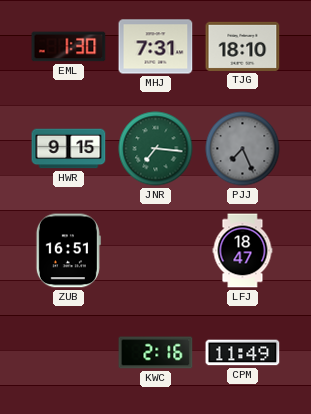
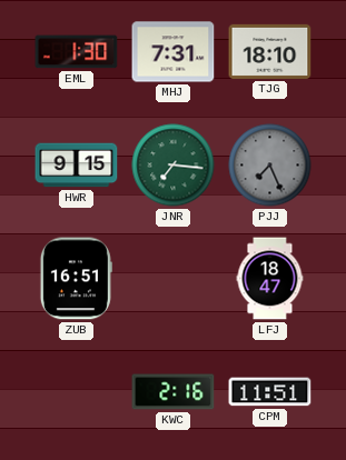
CPM: 11:49 -> 11:51 (270, 392)
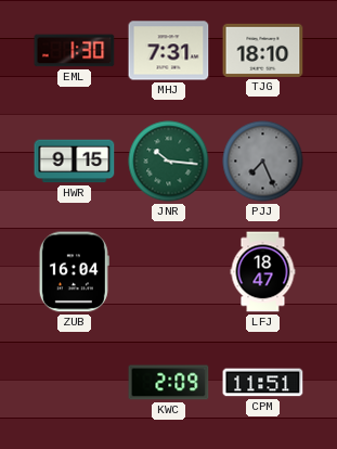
JNR: 7:16 -> 10:16 (169, 162)
ZUB: 16:51 -> 16:04 (74, 272)
KWC: 2:16 -> 2:09 (169, 383)
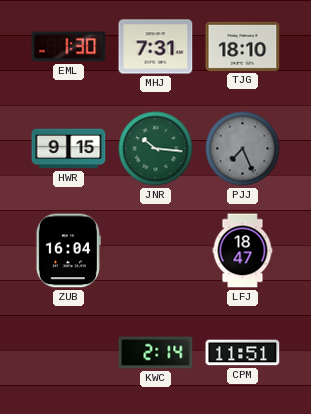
KWC: 2:09 -> 2:14 (156, 353)
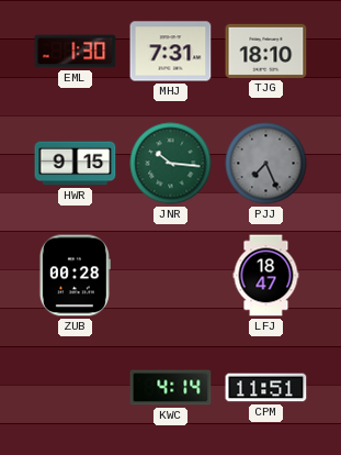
ZUB: 16:04 -> 00:28 (75, 276)
KWC: 2:14 -> 4:14 (171, 388)
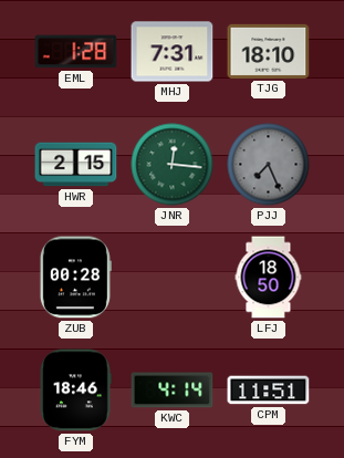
EML: 1:30 -> 1:28 (76, 52)
HWR: 9:15 -> 2:15 (76, 165)
JNR: 10:16 -> 12:16 (173, 165)
LFJ: 18:47 -> 18:50 (269, 278)
FYM: none -> 18:46 (75, 391)
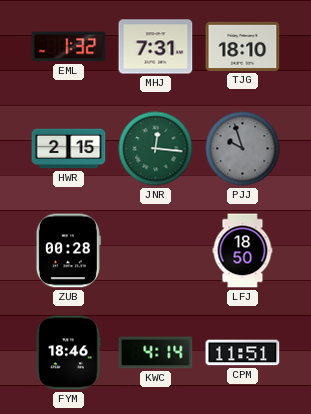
EML: 1:28 -> 1:32 (69, 47)
PJJ: 7:26 -> 9:57 (243, 149)
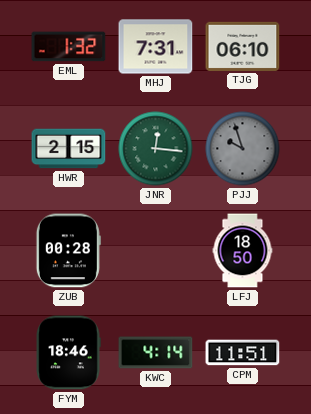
TJG: 18:10 -> 06:10 (243, 46)
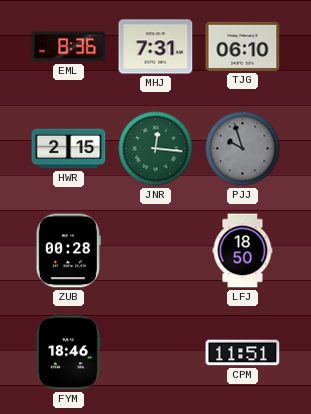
EML: 1:32 -> 8:36 (69, 47)
KWC: 4:14 -> none (156, 353)
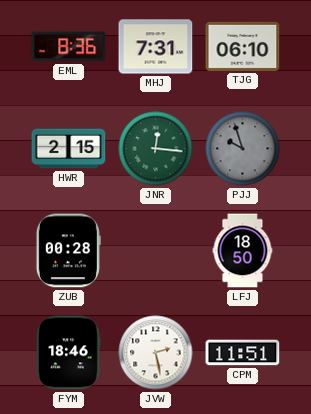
JVW: none -> 2:28 (156, 353)
